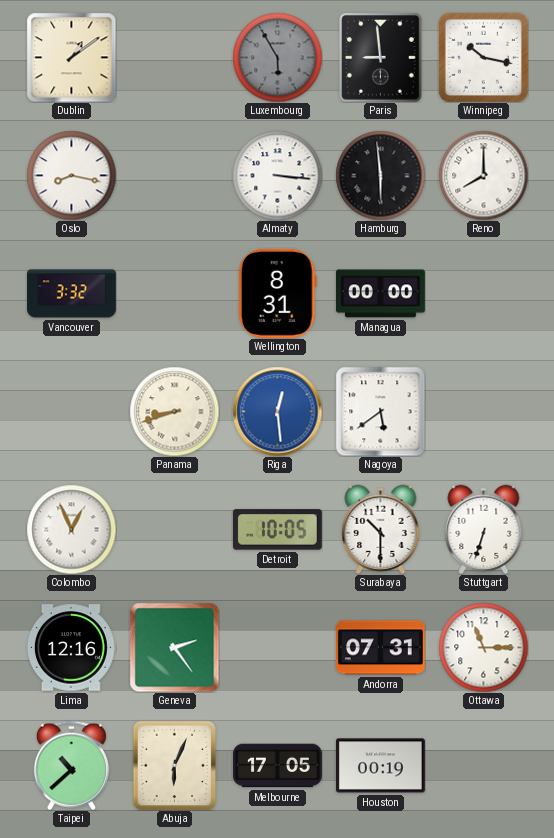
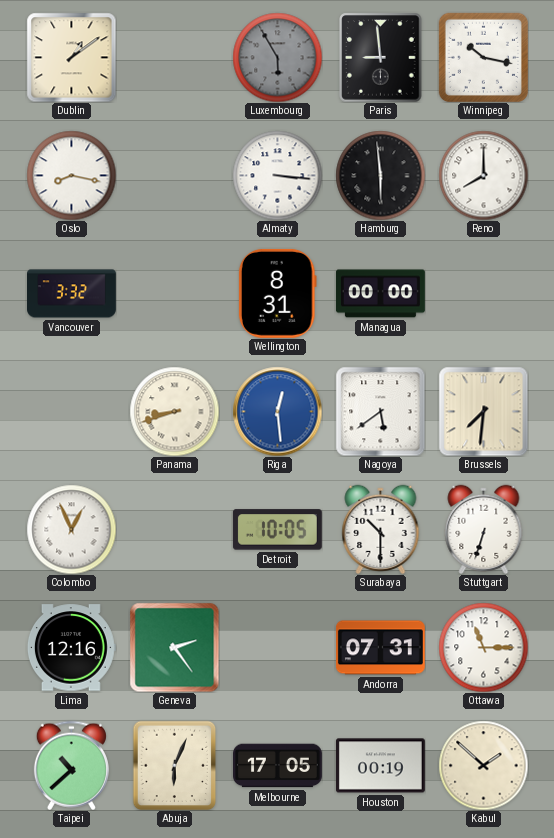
Brussels: none -> 7:31 (483, 411)
Kabul: none -> 1:52 (483, 765)
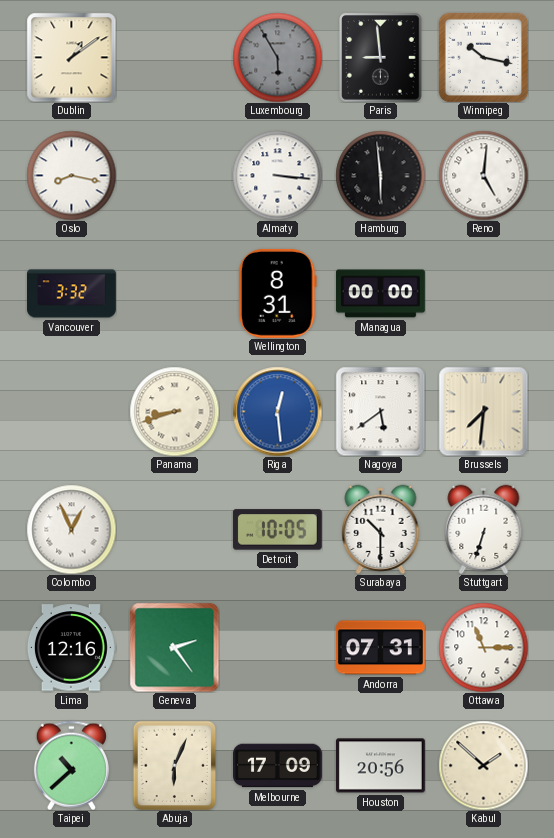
Reno: 8:00 -> 5:01 (483, 175)
Melbourne: 17:05 -> 17:09 (278, 766)
Houston: 00:19 -> 20:56 (380, 766)
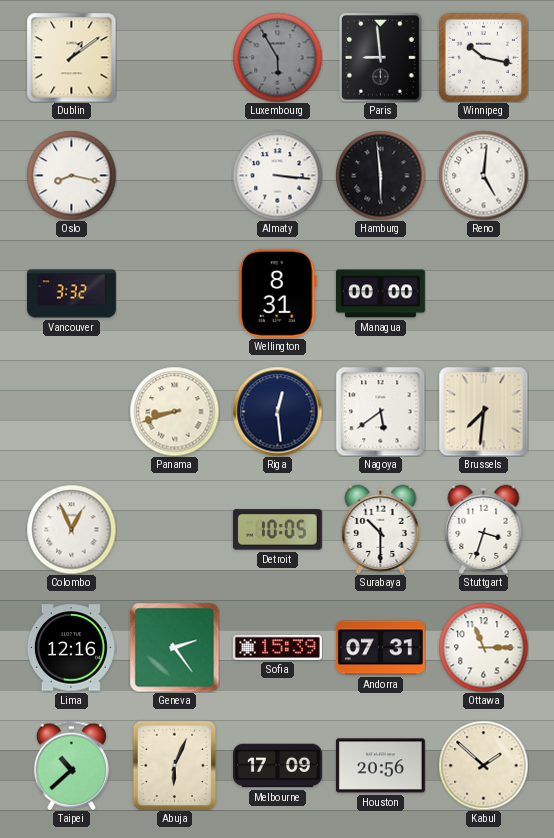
Riga dial: blue -> navy (277, 411)
Stuttgart: 6:33 -> 3:33 (484, 529)
Sofia: none -> 15:39 (277, 647)
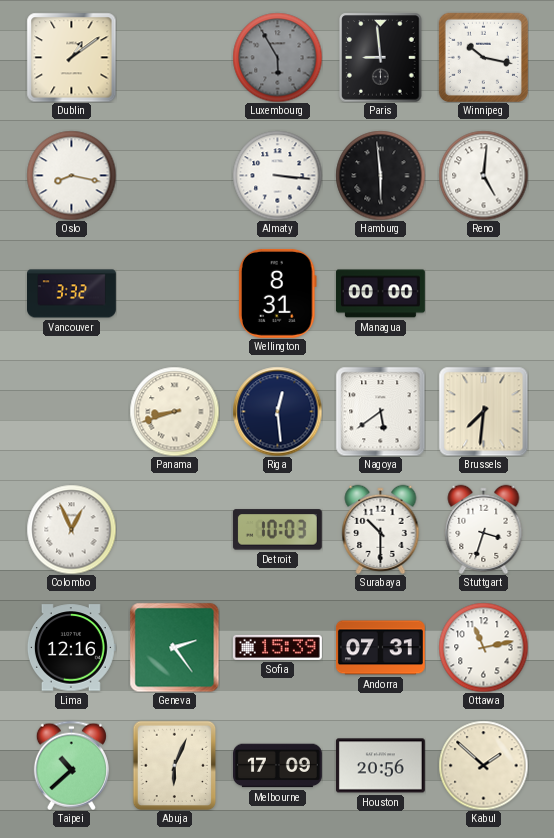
Detroit: 10:05 -> 10:03 (277, 530)
Ottawa: 11:15 -> 11:13 (483, 647)
